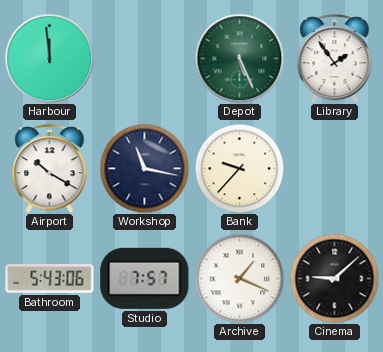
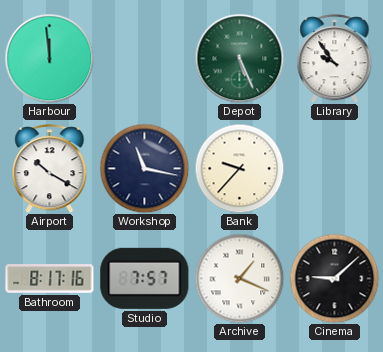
Library: 1:54 -> 9:54 (335, 59)
Bathroom: 5:43 -> 8:17 (50, 279)
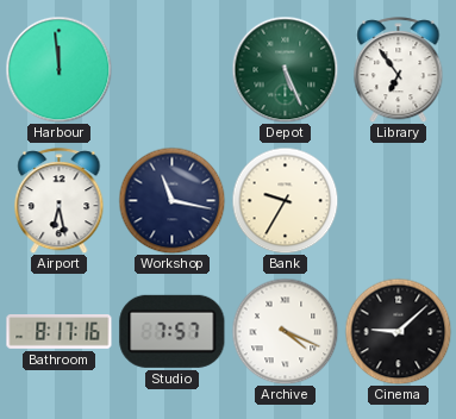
Library: 9:54 -> 6:54 (399, 70)
Airport: 10:20 -> 6:28 (60, 201)
Bank: 9:37 -> 9:35 (285, 200)
Archive: 1:19 -> 4:19 (285, 331)
